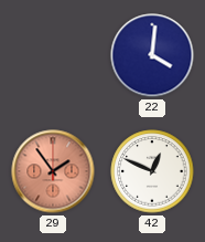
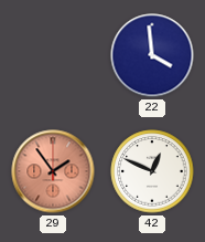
22: 4:01 -> 3:59 (152, 55)
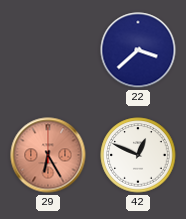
22: 3:59 -> 3:38 (138, 50)
29: 1:54 -> 6:25 (48, 155)
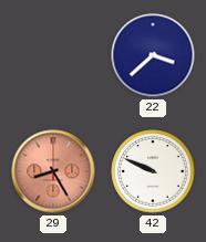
29: 6:25 -> 8:25 (53, 171)
42: 12:49 -> 9:49 (153, 171)
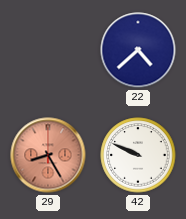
22: 3:38 -> 4:38 (138, 50)
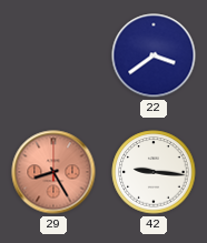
22: 4:38 -> 3:39 (154, 55)
42: 9:49 -> 9:16 (154, 172)
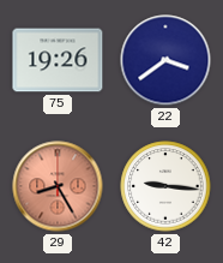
75: none -> 19:26 (58, 60)
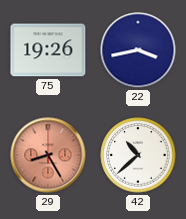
22: 3:39 -> 3:43 (138, 50)
42: 9:16 -> 10:38 (138, 155)
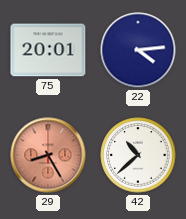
75: 19:26 -> 20:01 (48, 50)
22: 3:43 -> 4:14 (138, 50)
